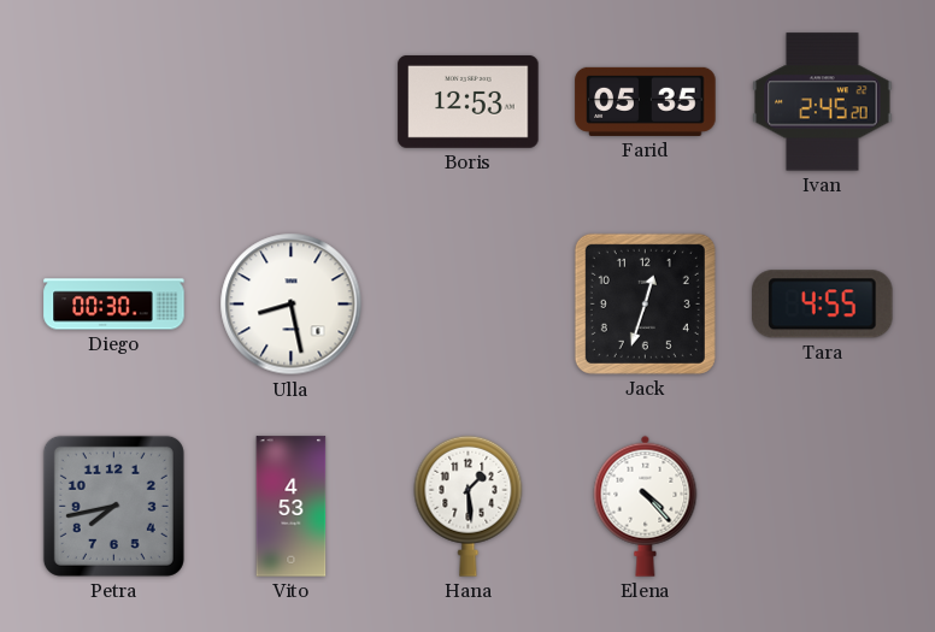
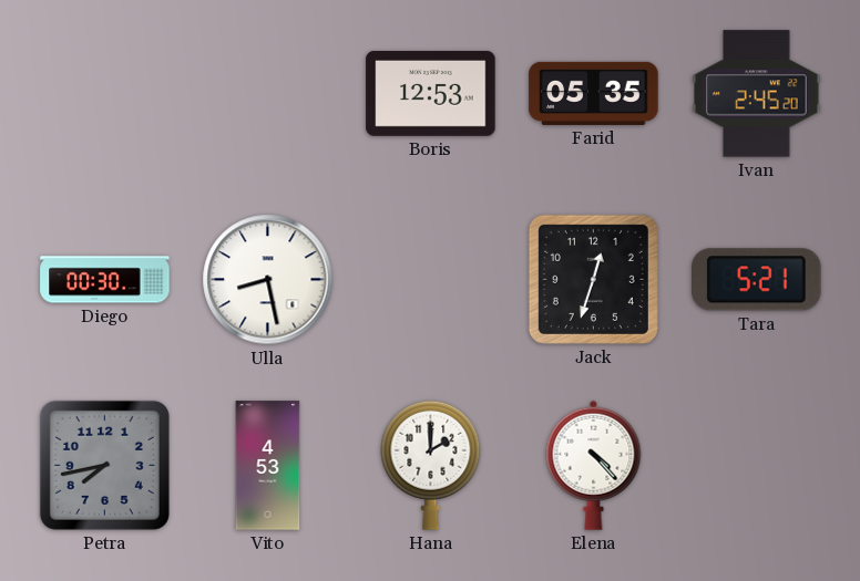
Tara: 4:55 -> 5:21 (757, 280)
Hana: 1:29 -> 2:00 (431, 465)
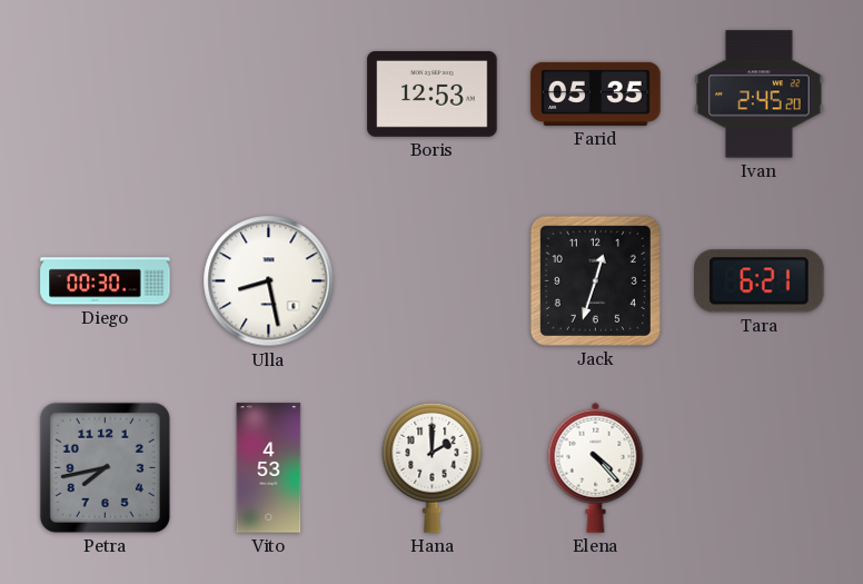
Tara: 5:21 -> 6:21 (760, 281)
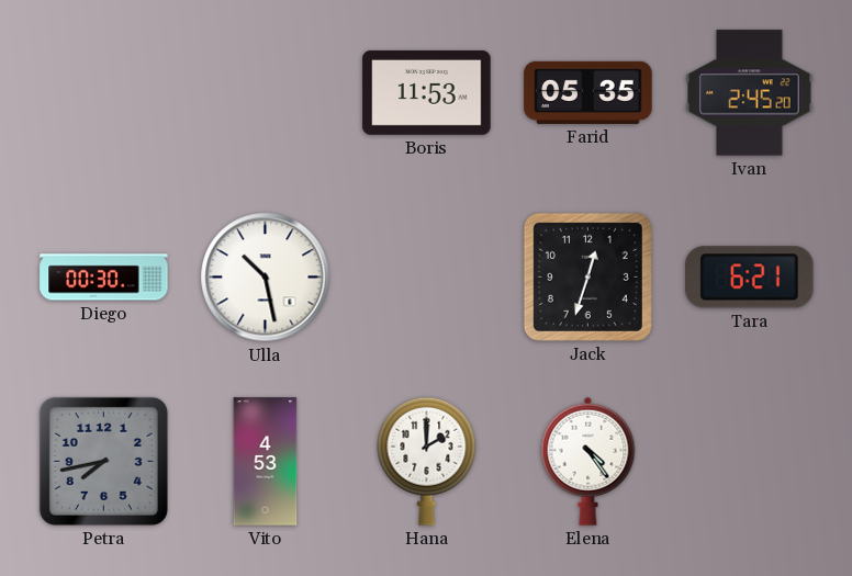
Boris: 12:53 -> 11:53 (427, 92)
Ulla: 8:28 -> 10:28 (266, 278)
Elena: 4:23 -> 4:24 (588, 461)
